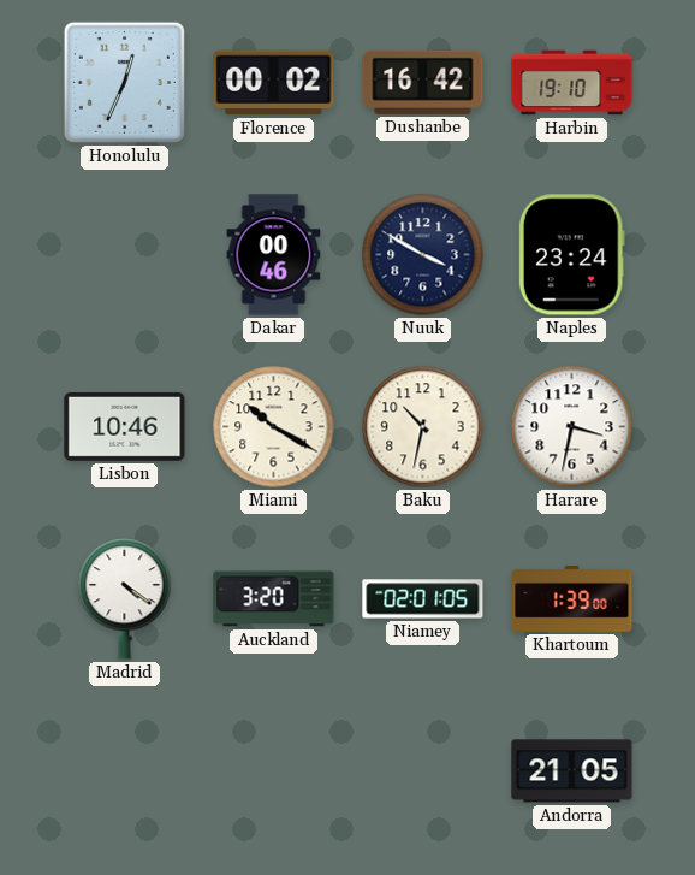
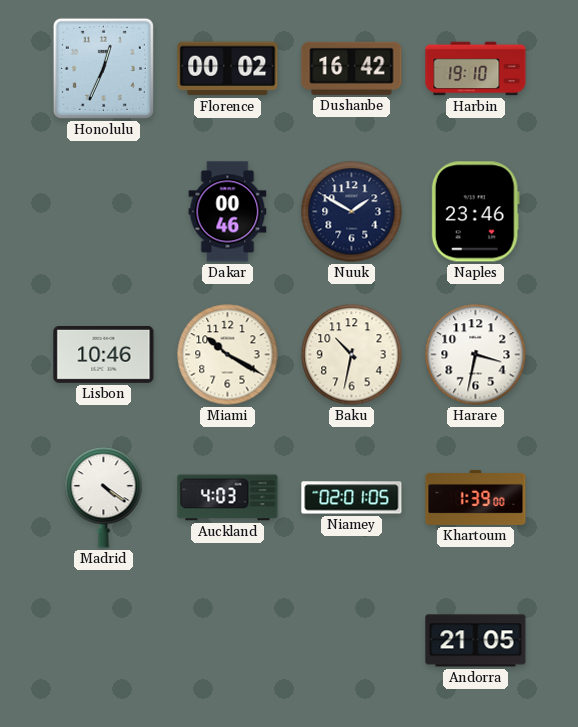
Nuuk: 3:50 -> 1:50 (352, 212)
Naples: 23:24 -> 23:46 (475, 212)
Auckland: 3:20 -> 4:03 (228, 498)
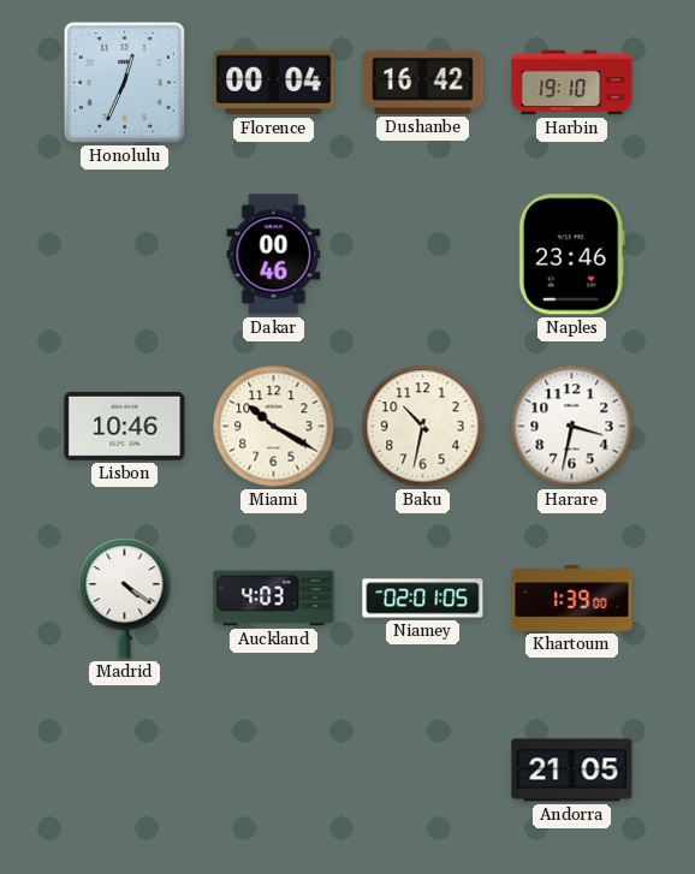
Florence: 00:02 -> 00:04 (274, 83)
Nuuk: 1:50 -> none (352, 212)
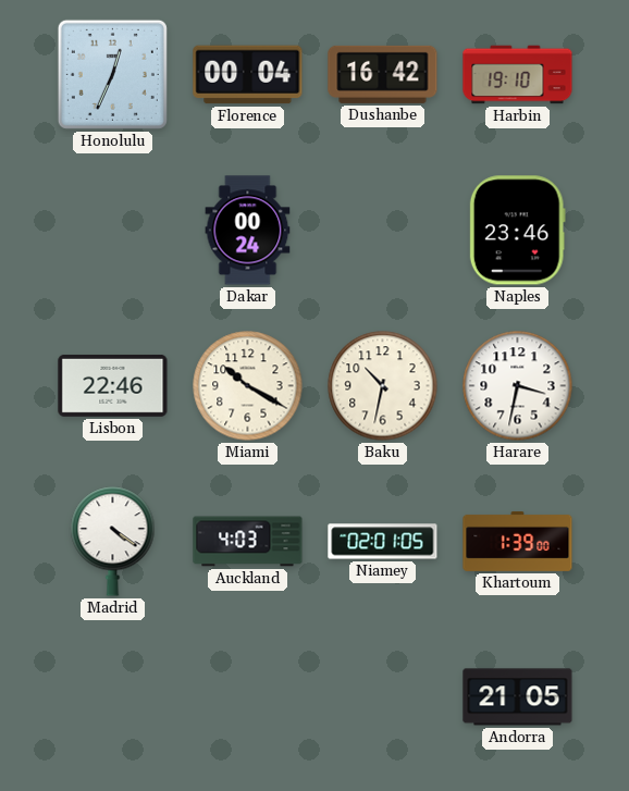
Dakar: 00:46 -> 00:24 (248, 231)
Lisbon: 10:46 -> 22:46 (113, 385)
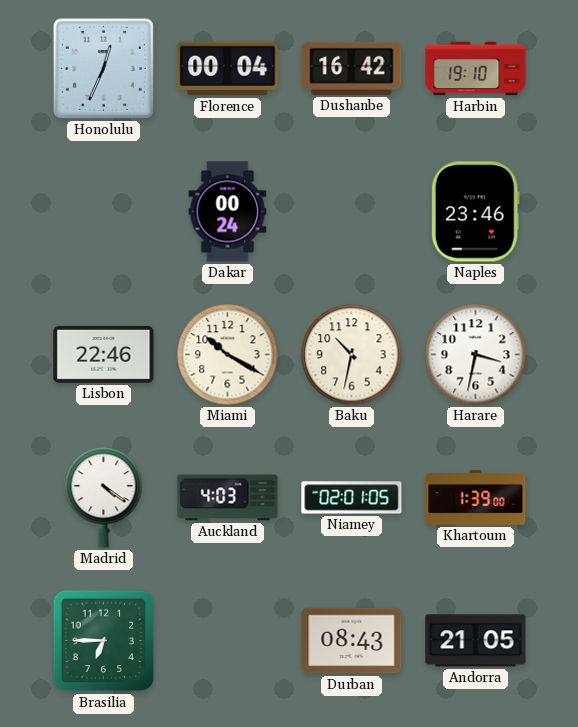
Brasilia: none -> 6:45 (104, 641)
Durban: none -> 08:43 (352, 641)
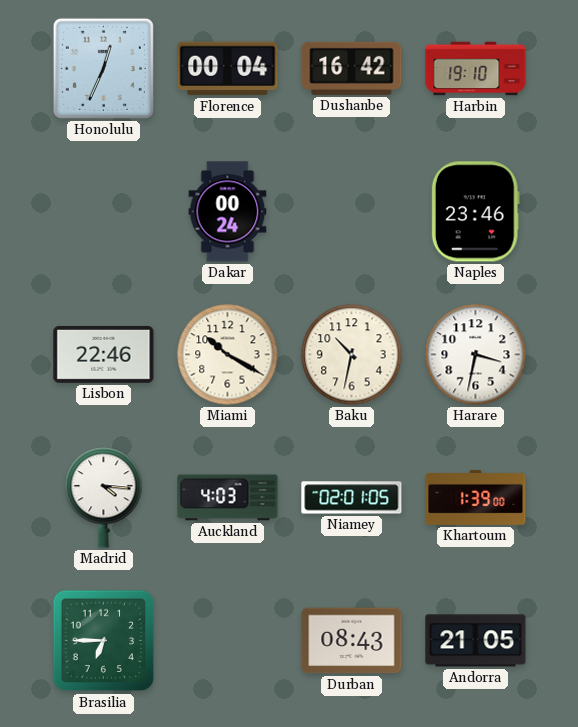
Madrid: 4:21 -> 4:16 (104, 498)
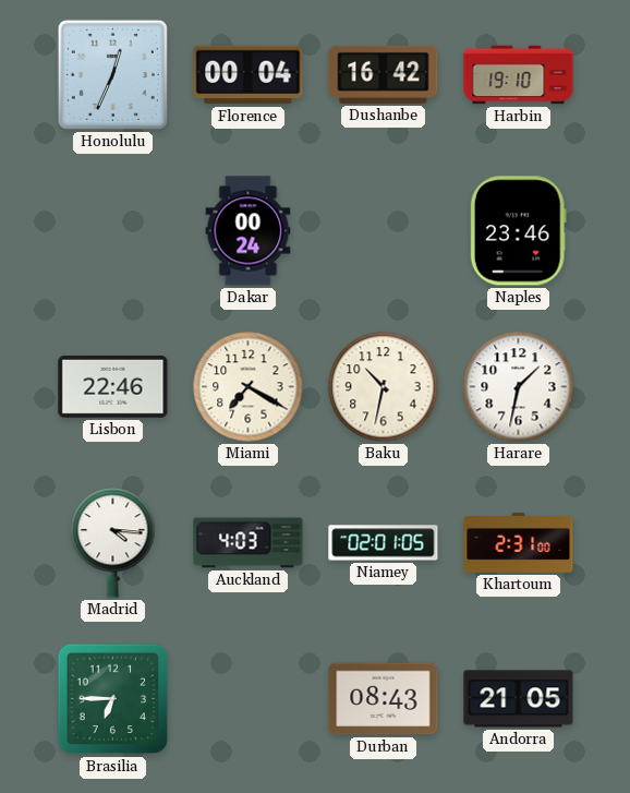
Miami: 10:20 -> 7:20 (249, 387)
Harare: 3:32 -> 1:32 (519, 387)
Khartoum: 1:39 -> 2:31 (519, 542)
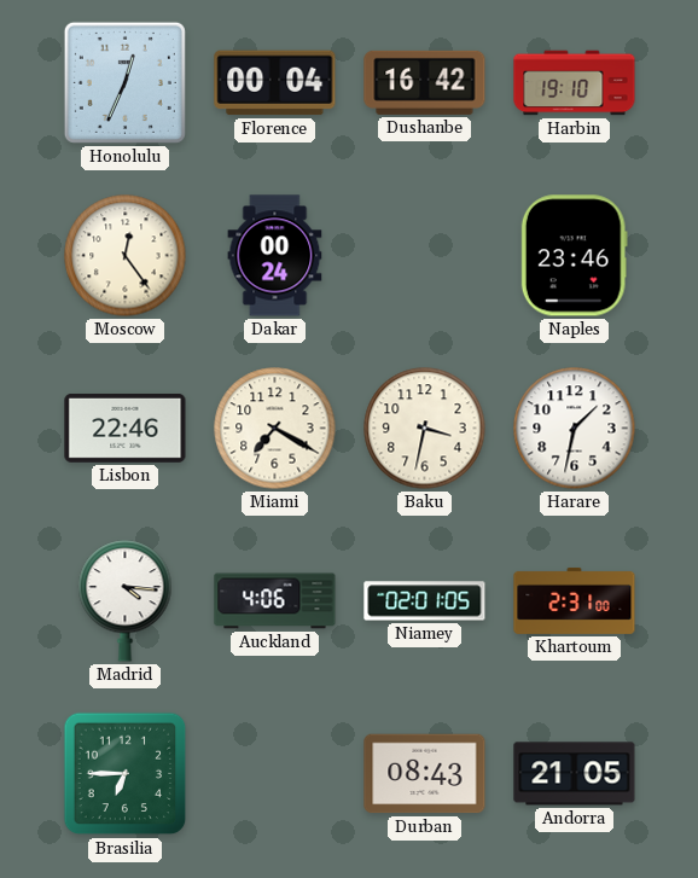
Moscow: none -> 12:24 (126, 256)
Baku: 10:32 -> 3:32 (425, 429)
Auckland: 4:03 -> 4:06 (275, 601)
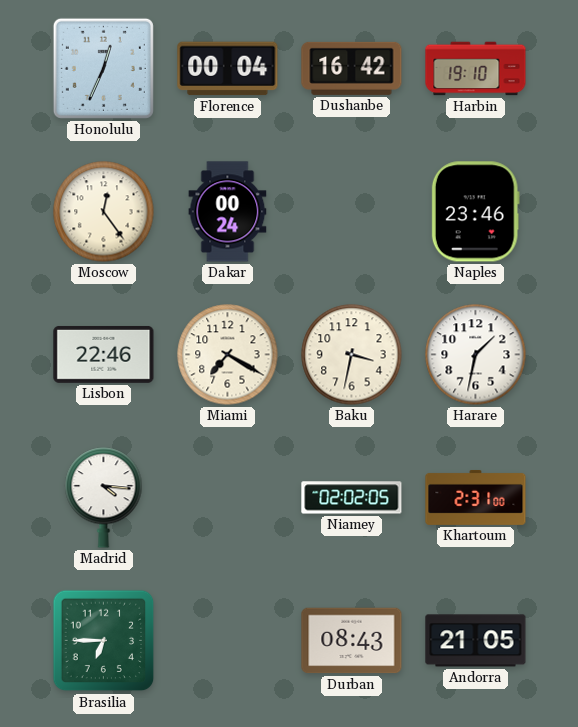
Auckland: 4:06 -> none (275, 601)
Niamey: 02:01 -> 02:02 (352, 498)
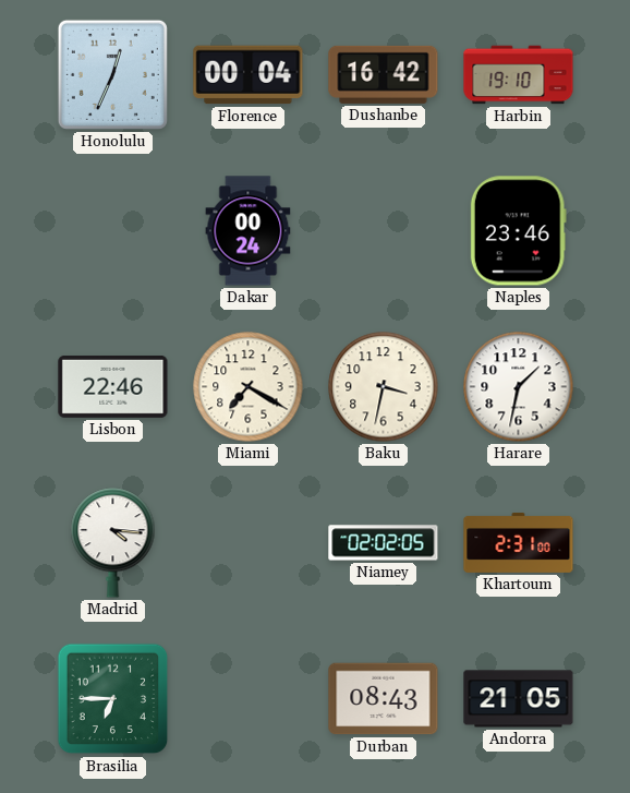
Moscow: 12:24 -> none (104, 212)
